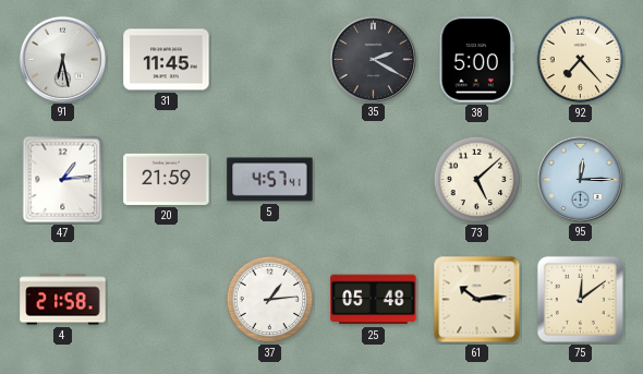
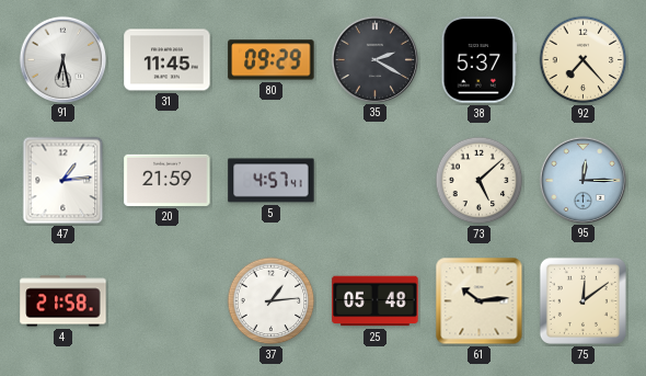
80: none -> 09:29 (272, 60)
38: 5:00 -> 5:37 (478, 60)
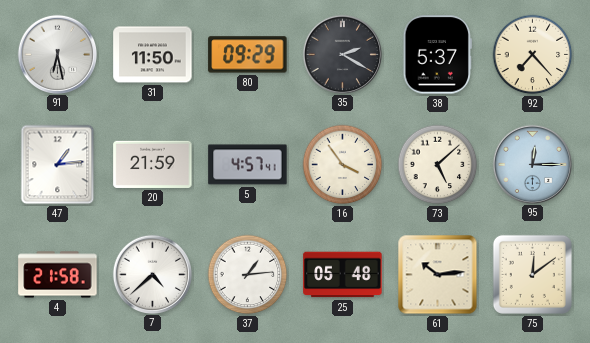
31: 11:45 -> 11:50 (153, 55)
16: none -> 3:54 (343, 165)
7: none -> 4:38 (152, 274)
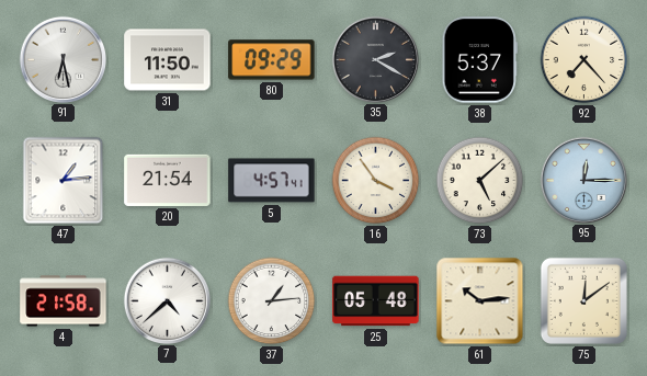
20: 21:59 -> 21:54 (168, 180)
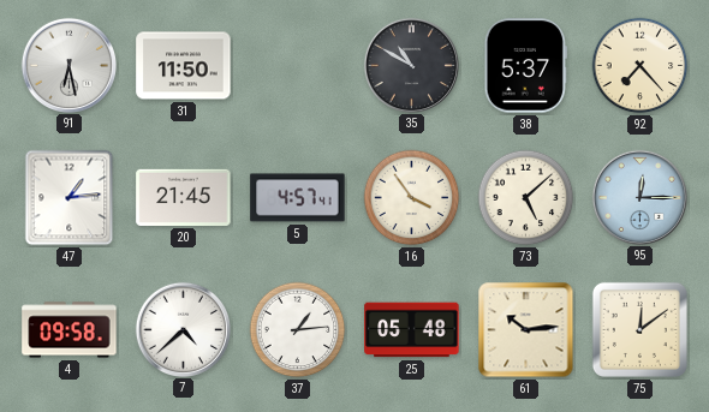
80: 09:29 -> none (272, 60)
35: 2:20 -> 10:50 (411, 65)
20: 21:54 -> 21:45 (184, 197)
4: 21:58 -> 09:58 (70, 330)
